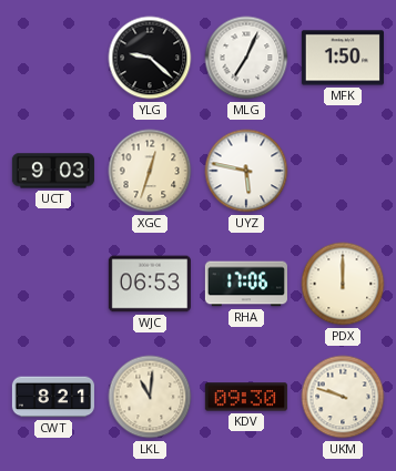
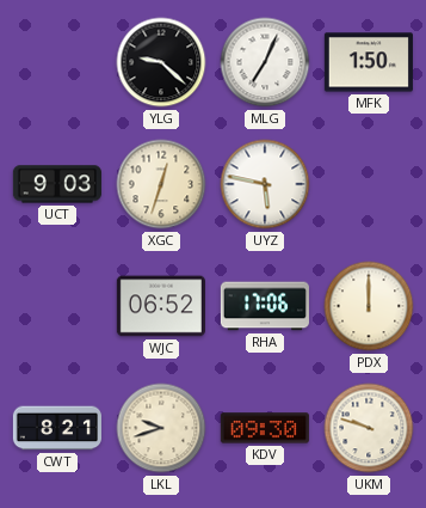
WJC: 06:53 -> 06:52 (161, 306)
LKL: 11:01 -> 9:42 (161, 428)
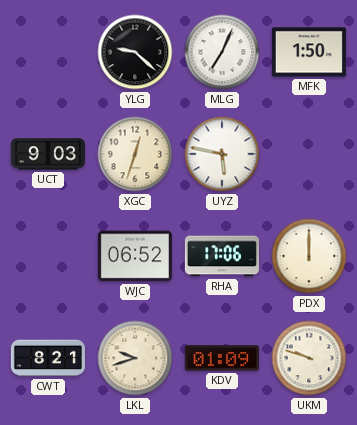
KDV: 09:30 -> 01:09 (222, 358)
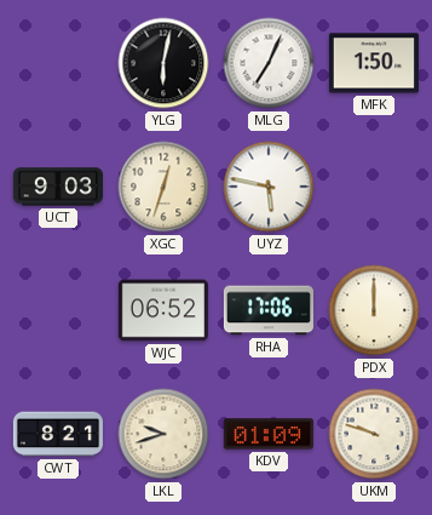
YLG: 9:22 -> 6:02 (163, 63)
